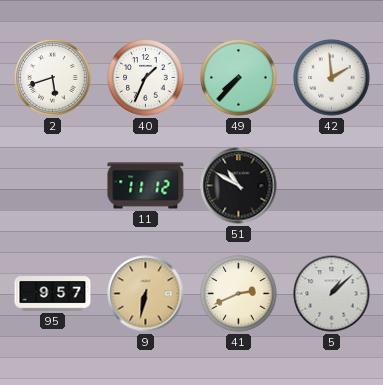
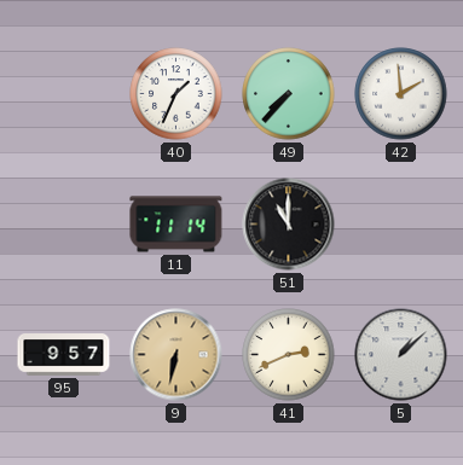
2: 5:42 -> none (53, 78)
11: 11:12 -> 11:14 (176, 225)
51: 10:50 -> 11:00 (289, 225)
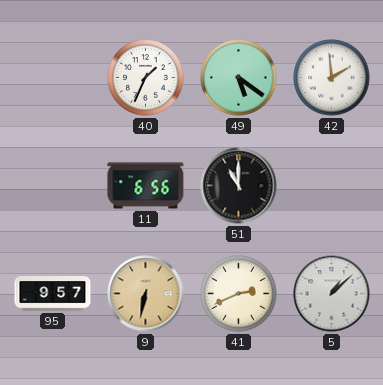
49: 7:37 -> 5:21 (239, 78)
11: 11:14 -> 6:56 (146, 186)
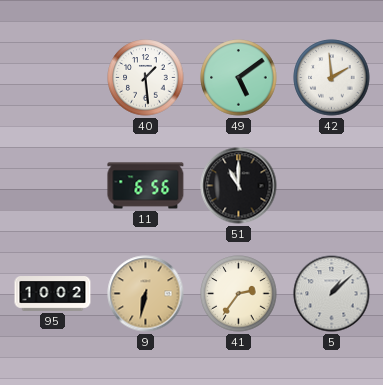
40: 1:34 -> 1:29 (146, 78)
49: 5:21 -> 5:09 (239, 78)
95: 9:57 -> 10:02 (53, 294)
41: 2:41 -> 2:36 (239, 294)
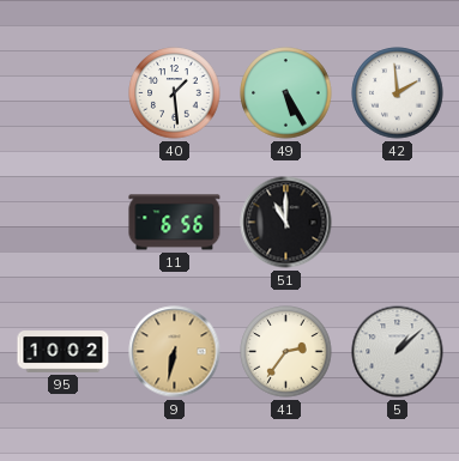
49: 5:09 -> 5:25 (286, 93)
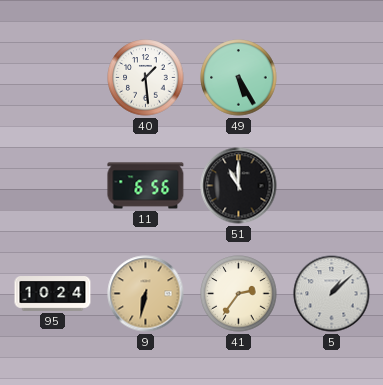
42: 1:59 -> none (398, 93)
95: 10:02 -> 10:24 (53, 294)
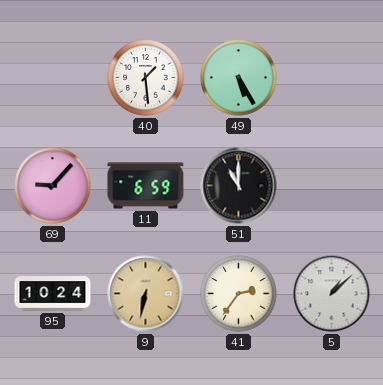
69: none -> 9:07 (53, 186)
11: 6:56 -> 6:59 (146, 186)
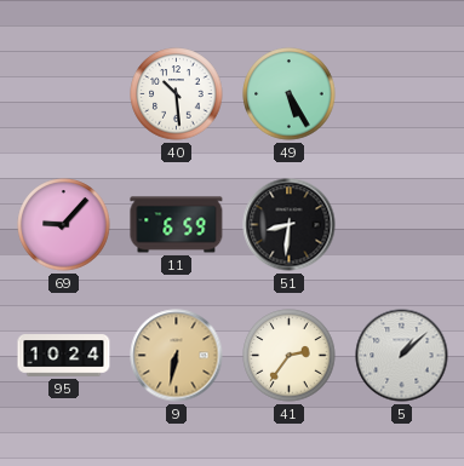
40: 1:29 -> 10:29 (177, 94)
51: 11:00 -> 8:31 (290, 225)
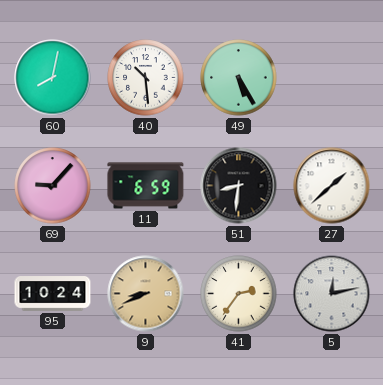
60: none -> 8:02 (53, 78)
27: none -> 1:38 (332, 186)
9: 6:32 -> 8:41 (146, 294)
5: 1:08 -> 12:13 (332, 294)
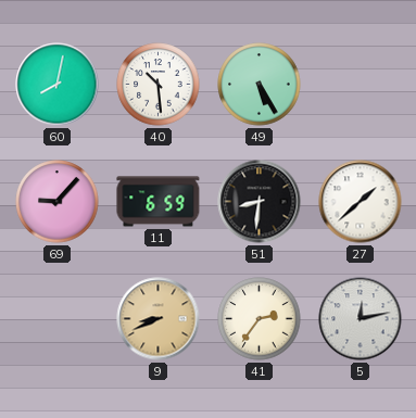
95: 10:24 -> none (53, 294)
